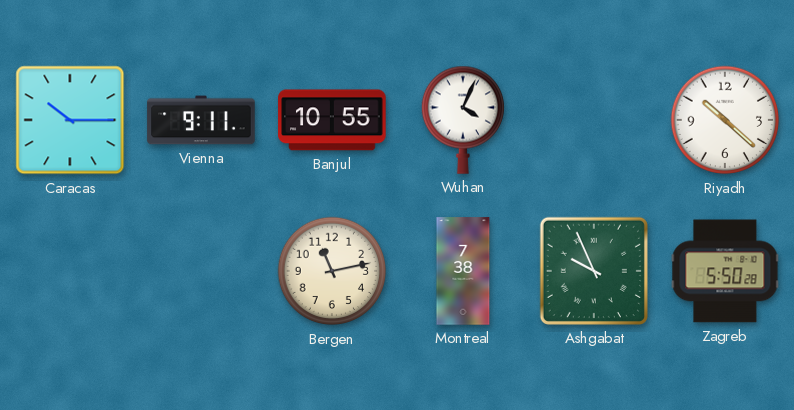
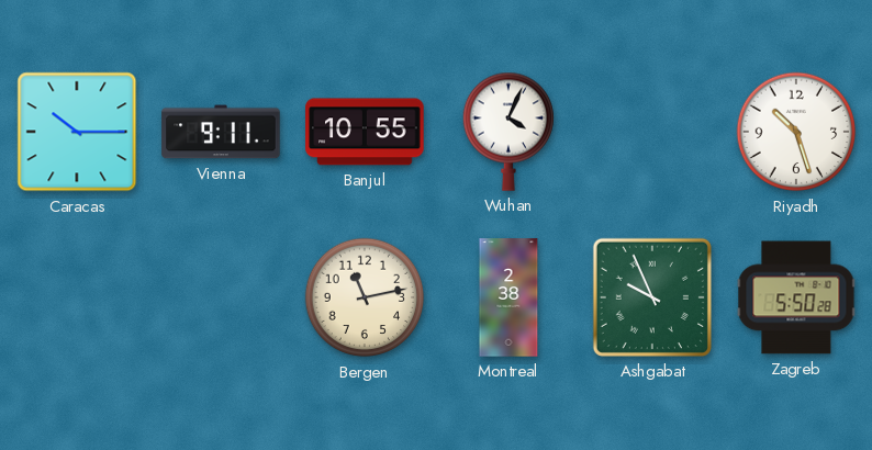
Riyadh: 10:22 -> 10:27 (796, 132)
Montreal: 7:38 -> 2:38 (508, 297)
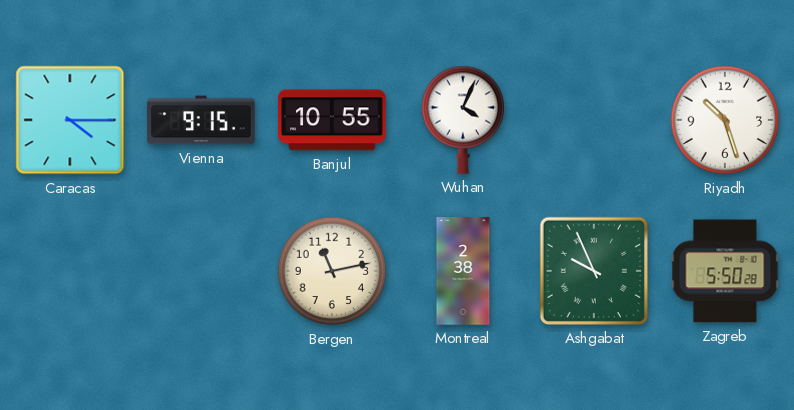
Caracas: 10:15 -> 4:15 (70, 120)
Vienna: 9:11 -> 9:15 (201, 120)
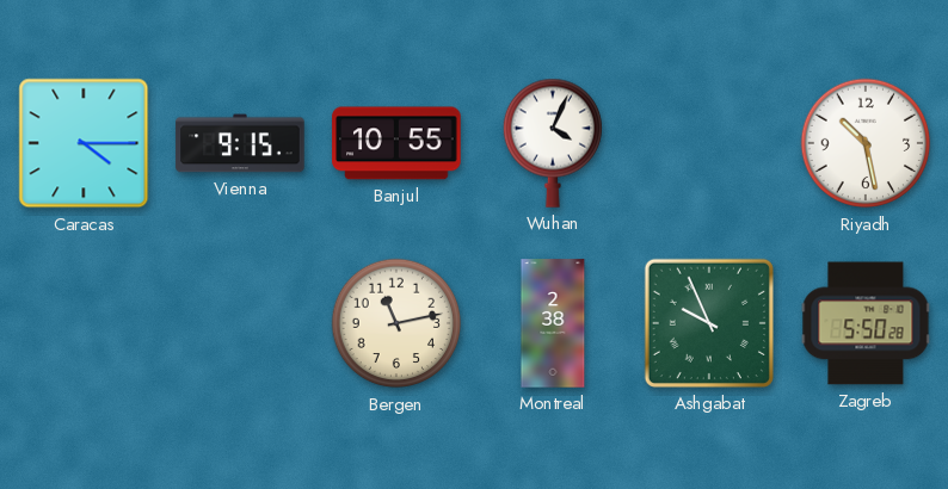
Riyadh: 10:27 -> 10:28 (866, 143)
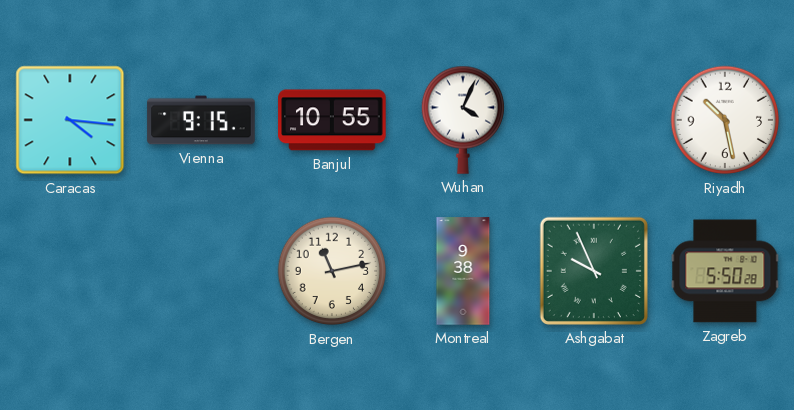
Caracas: 4:15 -> 4:16 (70, 120)
Montreal: 2:38 -> 9:38 (463, 271)
